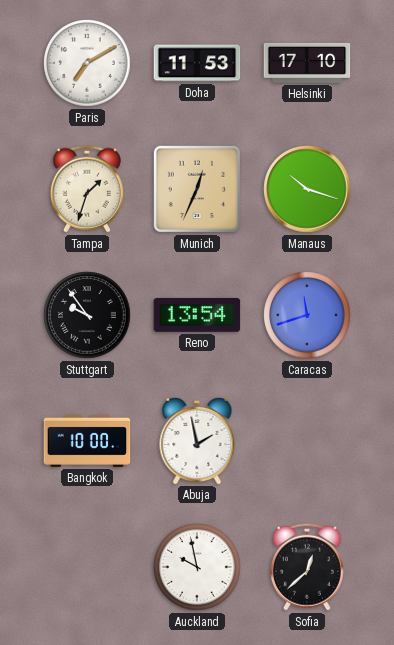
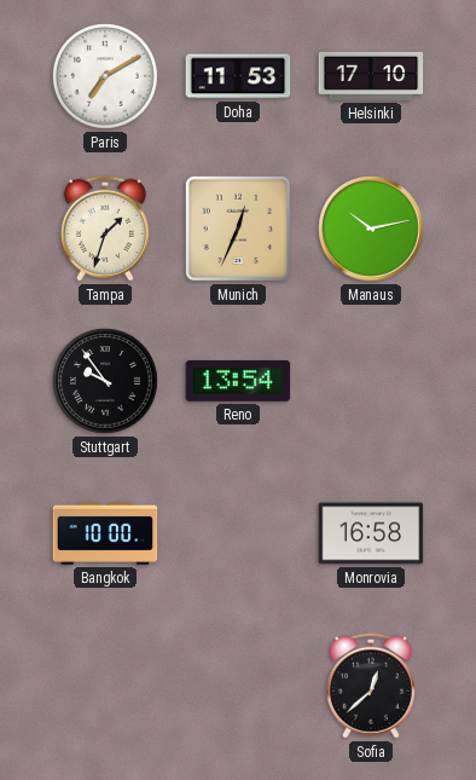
Manaus: 10:18 -> 10:13 (371, 229)
Caracas: 11:42 -> none (307, 315)
Abuja: 1:58 -> none (197, 440)
Monrovia: none -> 16:58 (371, 533)
Auckland: 9:58 -> none (197, 567)
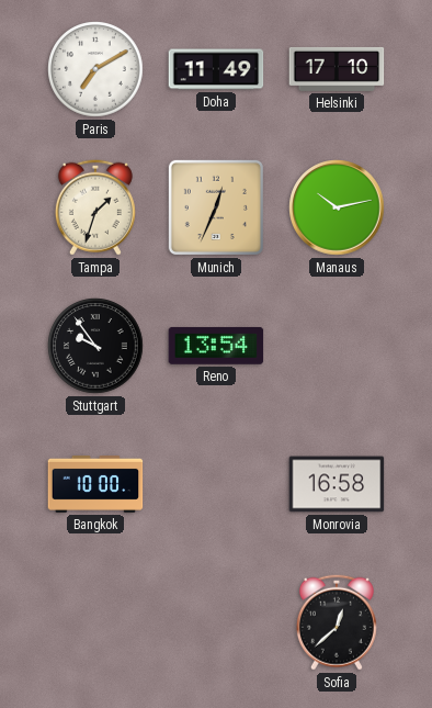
Doha: 11:53 -> 11:49 (216, 69)
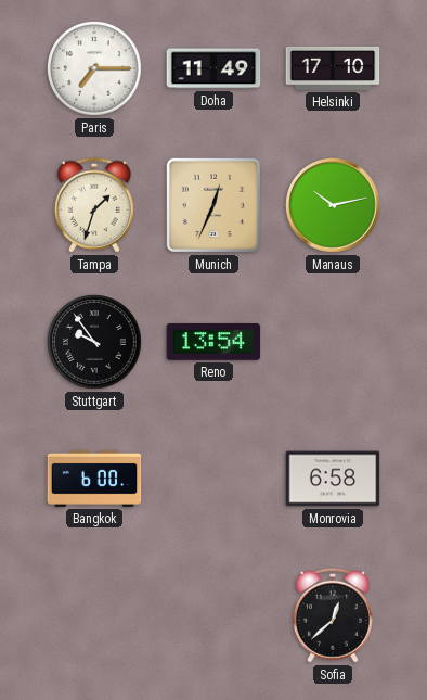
Paris: 7:10 -> 7:15 (94, 68)
Bangkok: 10:00 -> 6:00 (94, 479)
Monrovia: 16:58 -> 6:58 (333, 479)
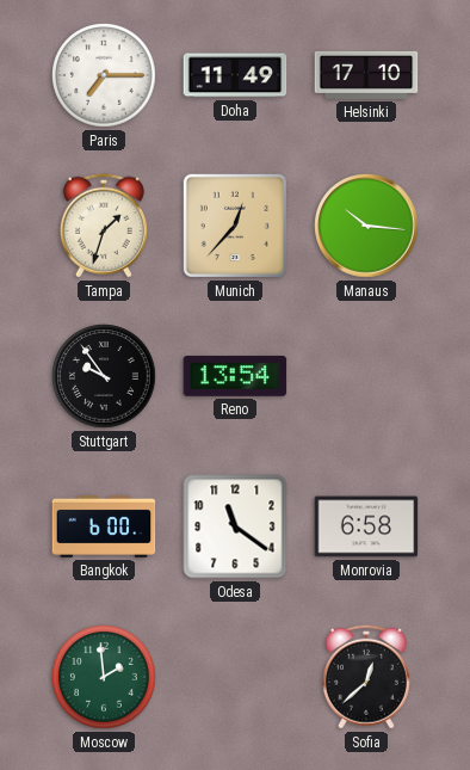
Munich: 12:34 -> 12:37 (235, 226)
Manaus: 10:13 -> 10:16 (366, 226)
Odesa: none -> 11:21 (235, 526)
Moscow: none -> 1:59 (104, 677)
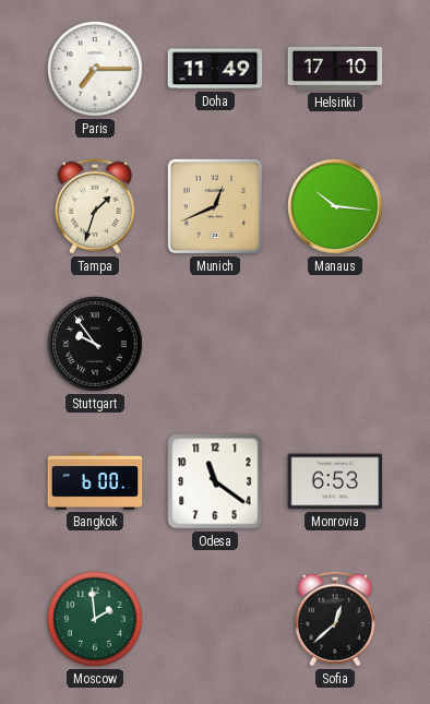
Munich: 12:37 -> 12:41 (215, 206)
Reno: 13:54 -> none (235, 376)
Monrovia: 6:58 -> 6:53 (335, 481)
